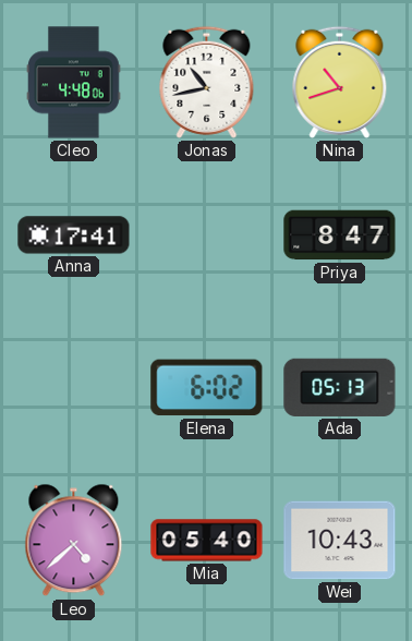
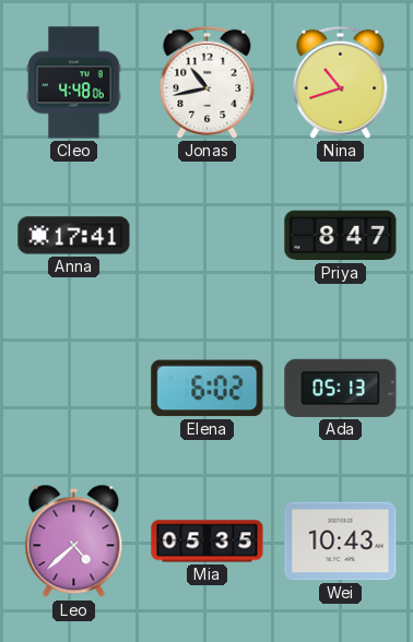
Mia: 05:40 -> 05:35 (208, 542)
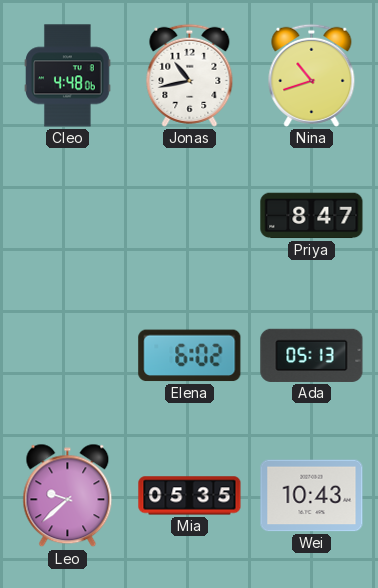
Anna: 17:41 -> none (74, 236)
Leo: 4:38 -> 9:38 (68, 496)
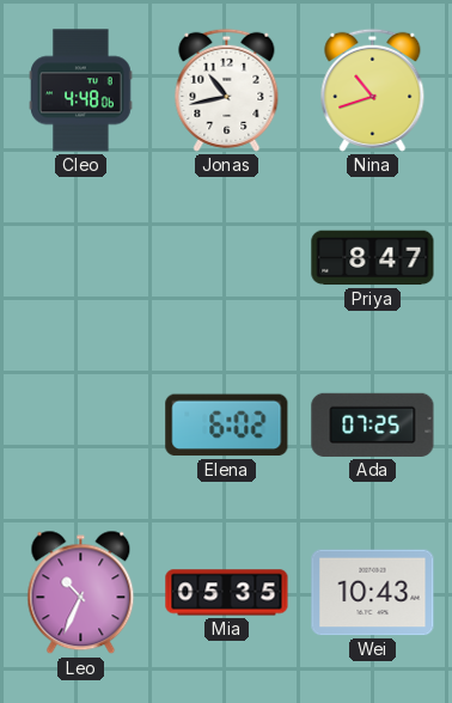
Ada: 05:13 -> 07:25 (373, 424)
Leo: 9:38 -> 10:34 (81, 593)
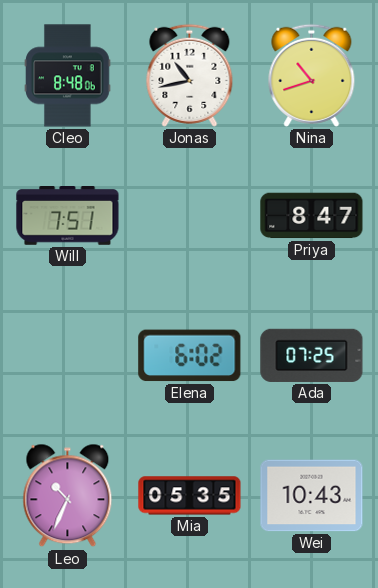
Cleo: 4:48 -> 8:48 (68, 76)
Will: none -> 7:51 (68, 216)
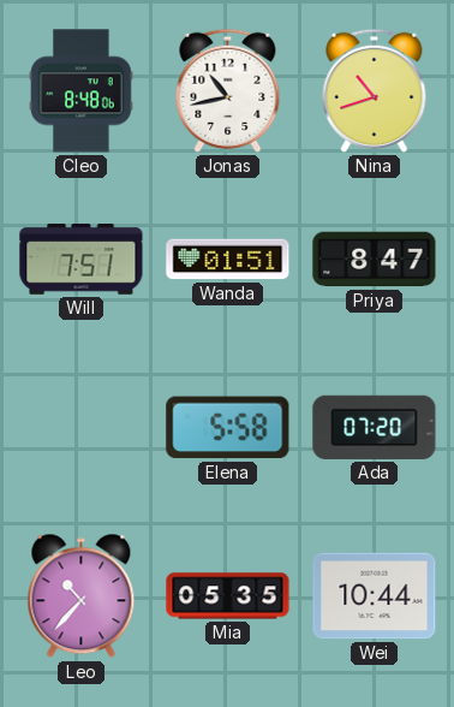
Wanda: none -> 01:51 (228, 260)
Elena: 6:02 -> 5:58 (228, 428)
Ada: 07:25 -> 07:20 (375, 427)
Leo: 10:34 -> 10:37 (82, 596)
Wei: 10:43 -> 10:44 (375, 596)
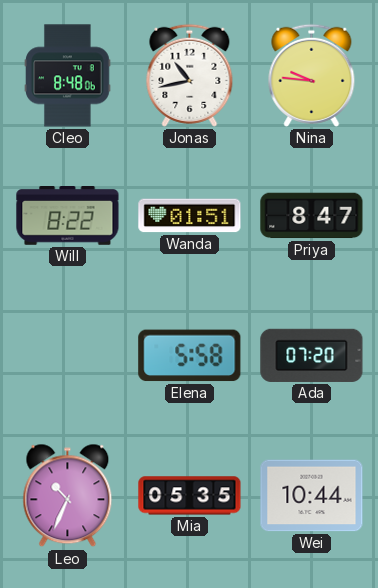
Nina: 10:42 -> 9:46 (312, 75)
Will: 7:51 -> 8:22 (68, 216)
Leo: 10:37 -> 10:34 (68, 496)
